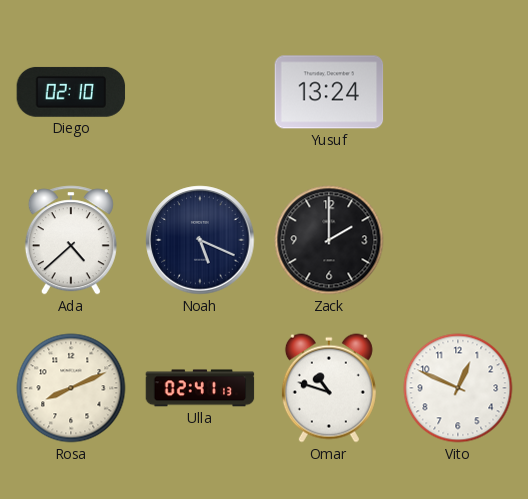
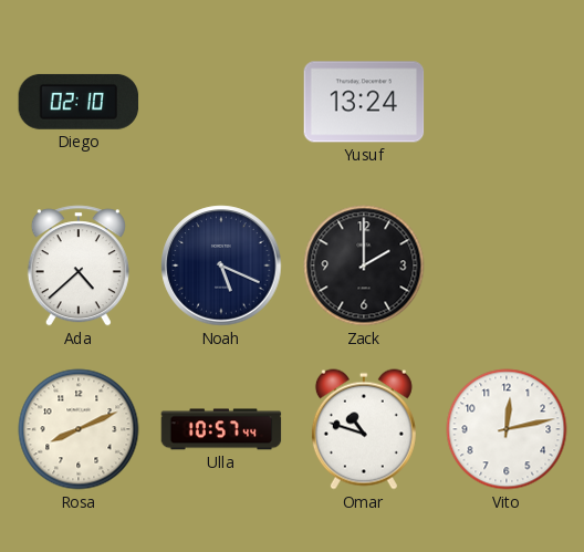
Ulla: 02:41 -> 10:57 (221, 429)
Vito: 12:49 -> 12:13 (507, 429)
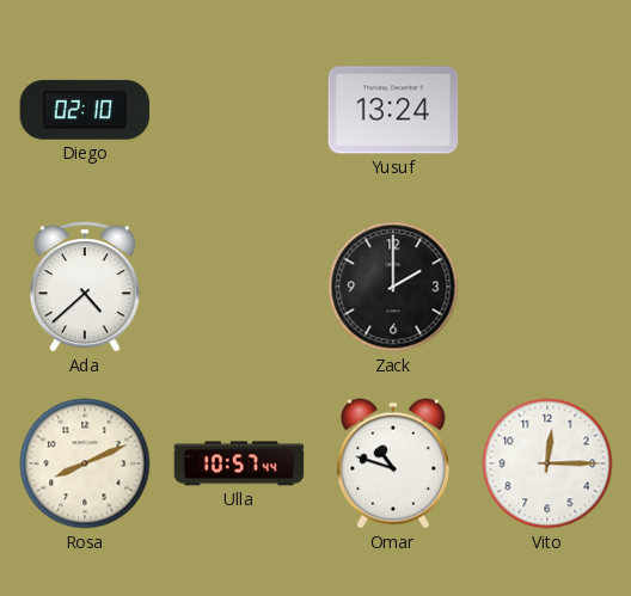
Noah: 5:19 -> none (221, 265)
Vito: 12:13 -> 12:15 (547, 463)
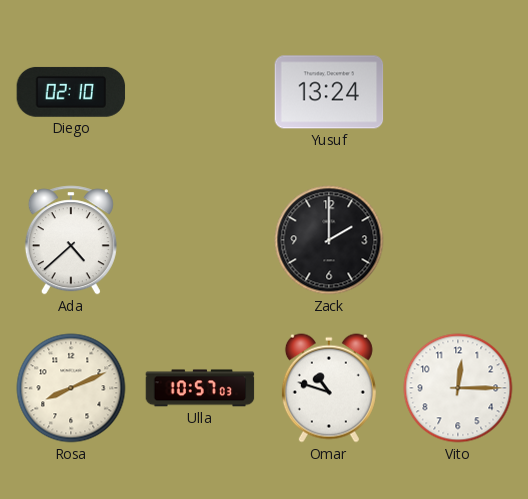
Ulla: 10:57:44 -> 10:57:03 (200, 388)
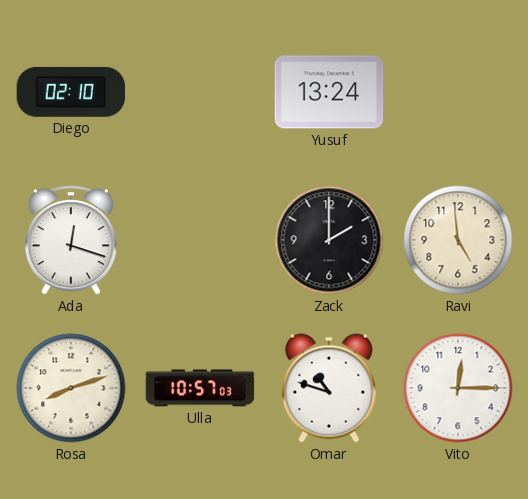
Ada: 4:38 -> 12:18 (71, 240)
Ravi: none -> 4:59 (458, 240)
Rosa: 8:11 -> 8:12 (71, 388)
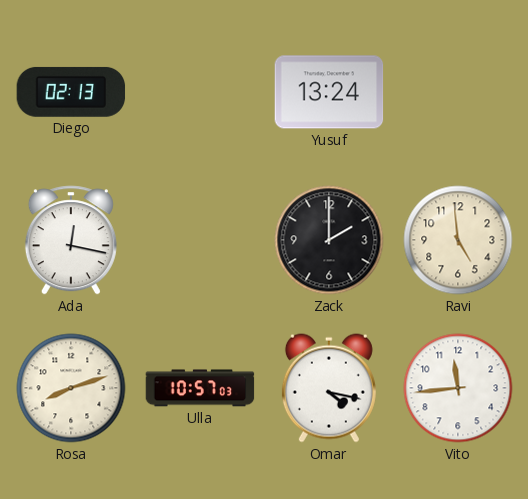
Diego: 02:10 -> 02:13 (71, 92)
Ada: 12:18 -> 12:17 (71, 240)
Omar: 10:48 -> 4:17 (329, 388)
Vito: 12:15 -> 11:44 (458, 388)
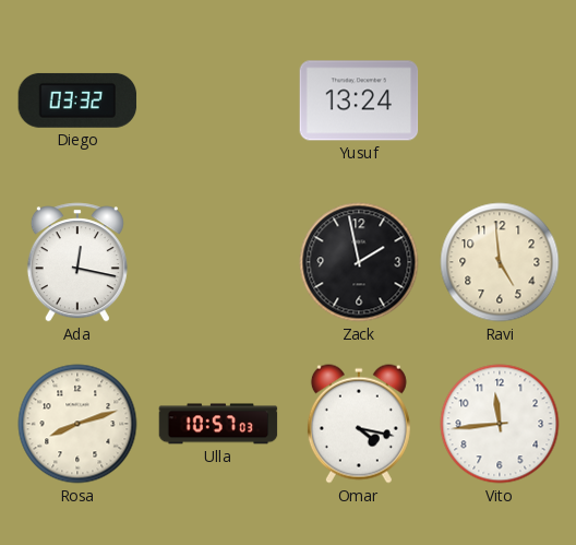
Diego: 02:13 -> 03:32 (77, 100)
Zack: 2:00 -> 1:58 (359, 262)
